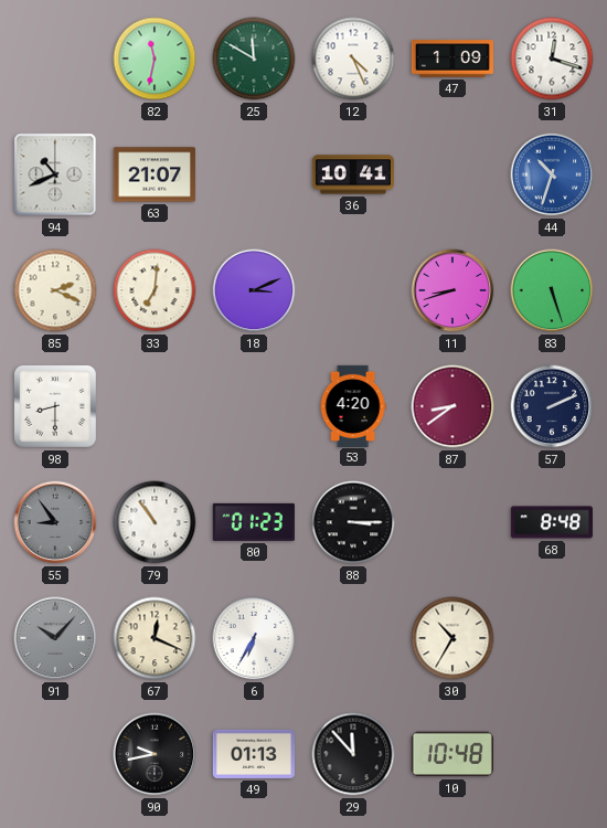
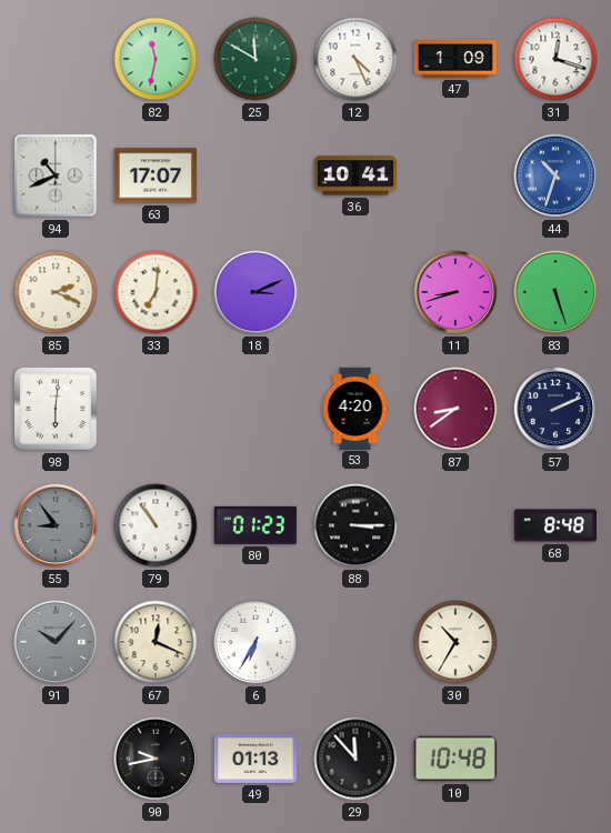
63: 21:07 -> 17:07 (154, 175)
98: 8:30 -> 6:01 (56, 409)
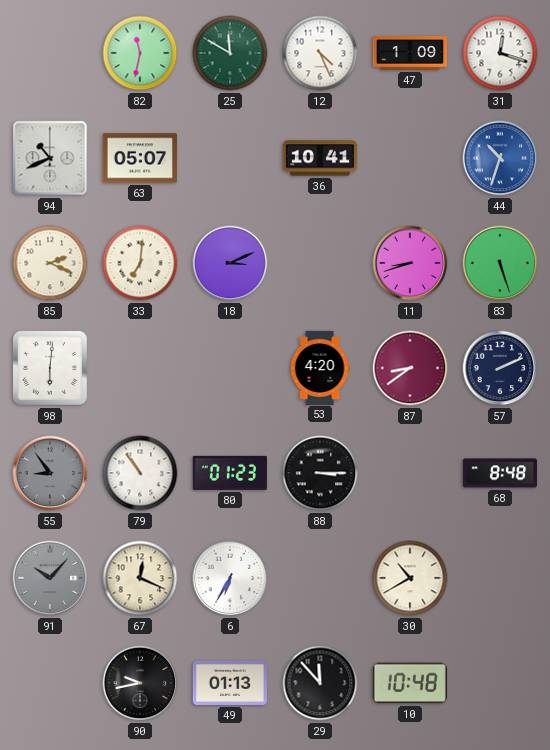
63: 17:07 -> 05:07 (139, 158)
30: 10:35 -> 10:40 (410, 578)
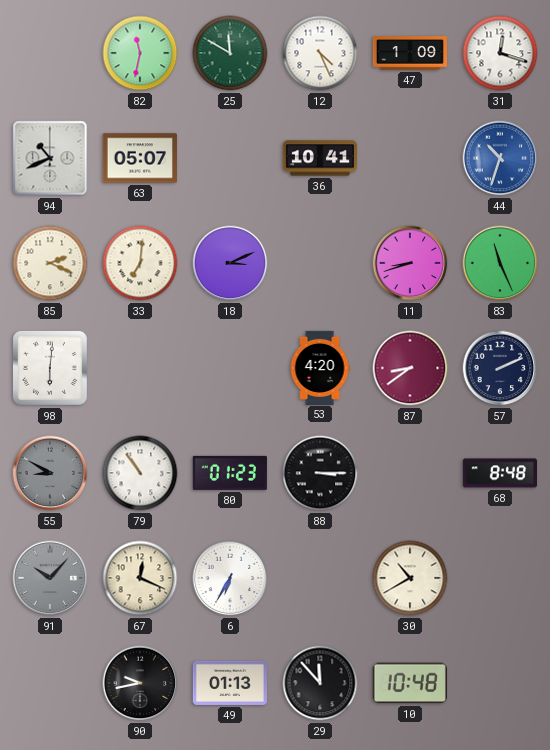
83: 5:27 -> 11:26 (500, 263)
55: 8:54 -> 8:50 (50, 473)
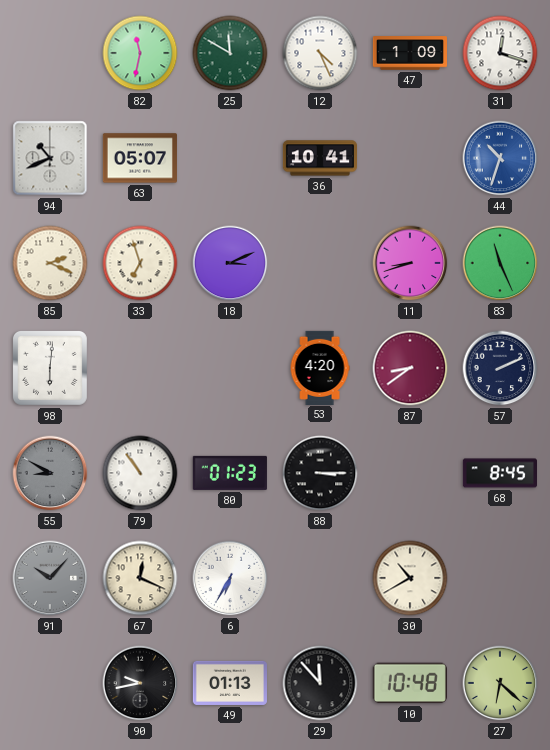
33: 7:01 -> 6:57 (140, 263)
68: 8:48 -> 8:45 (499, 473)
27: none -> 6:22 (500, 683)
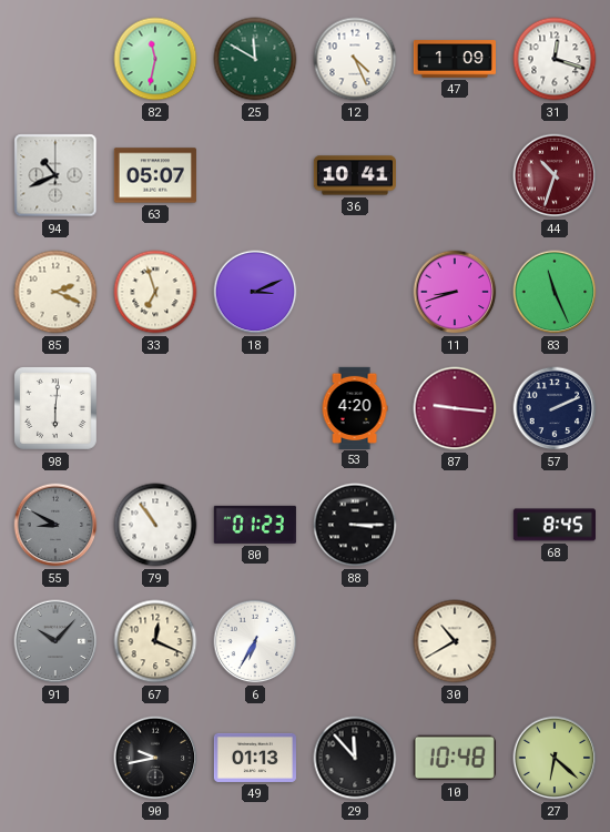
44 dial: blue -> burgundy (555, 175)
87: 8:39 -> 9:16 (455, 408)
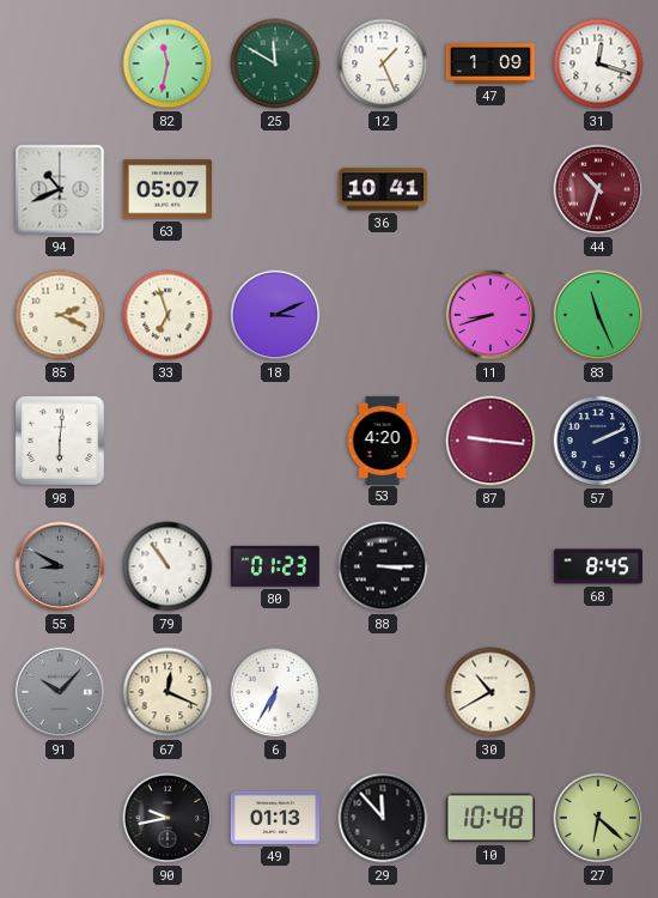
12: 4:26 -> 1:26 (383, 63)
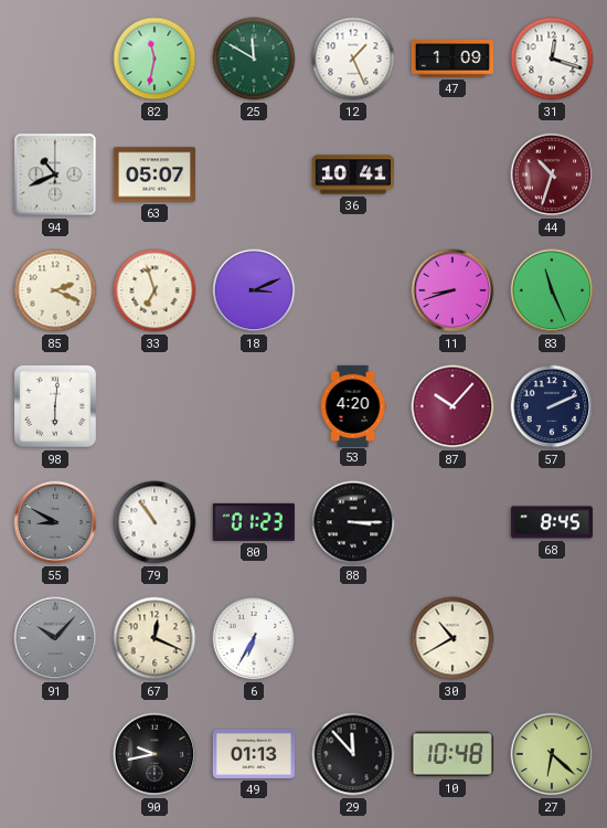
87: 9:16 -> 10:07 (452, 406)
